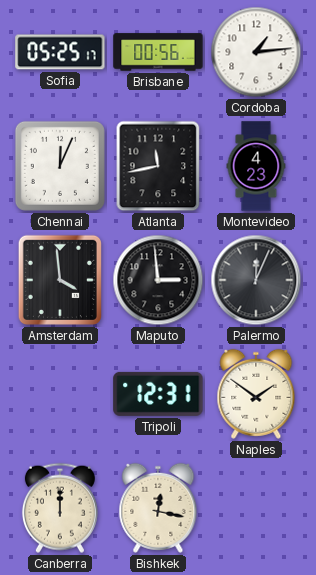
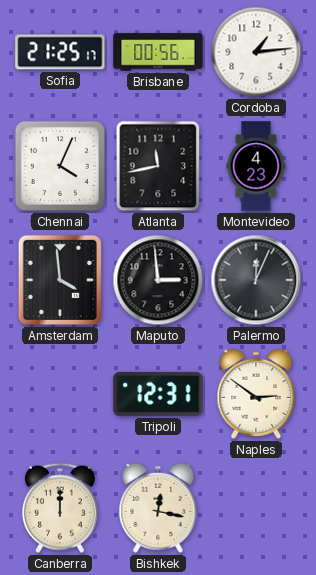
Sofia: 05:25 -> 21:25 (60, 52)
Chennai: 12:04 -> 4:04 (60, 166)
Naples: 1:51 -> 2:51 (256, 394)
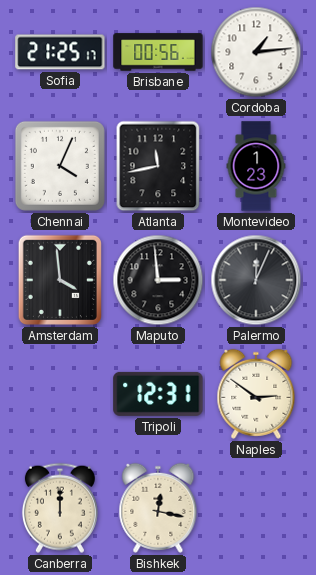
Montevideo: 4:23 -> 1:23 (256, 166)
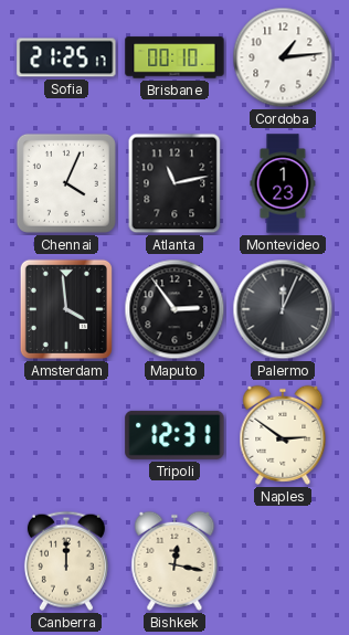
Brisbane: 00:56 -> 00:10 (174, 57)
Atlanta: 11:43 -> 11:13 (174, 183)
Maputo: 2:59 -> 2:54 (174, 309)
